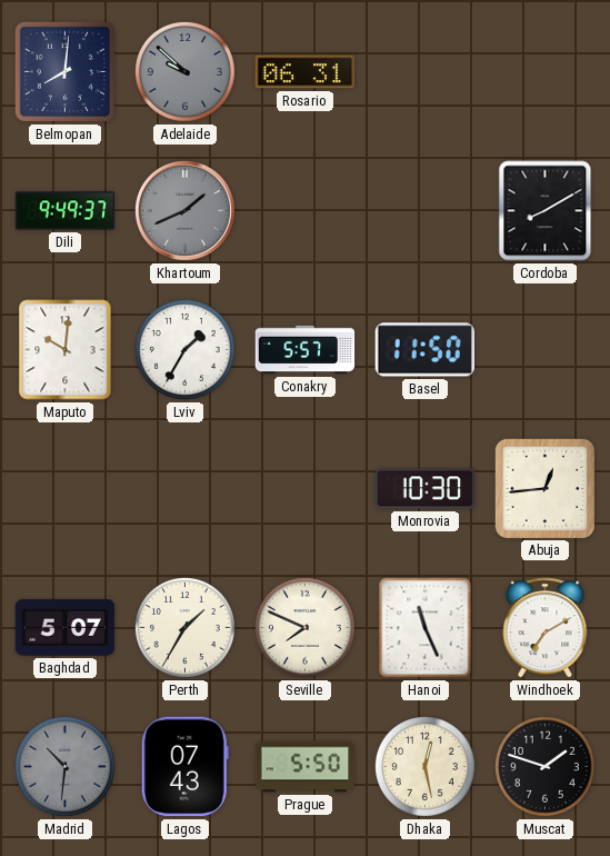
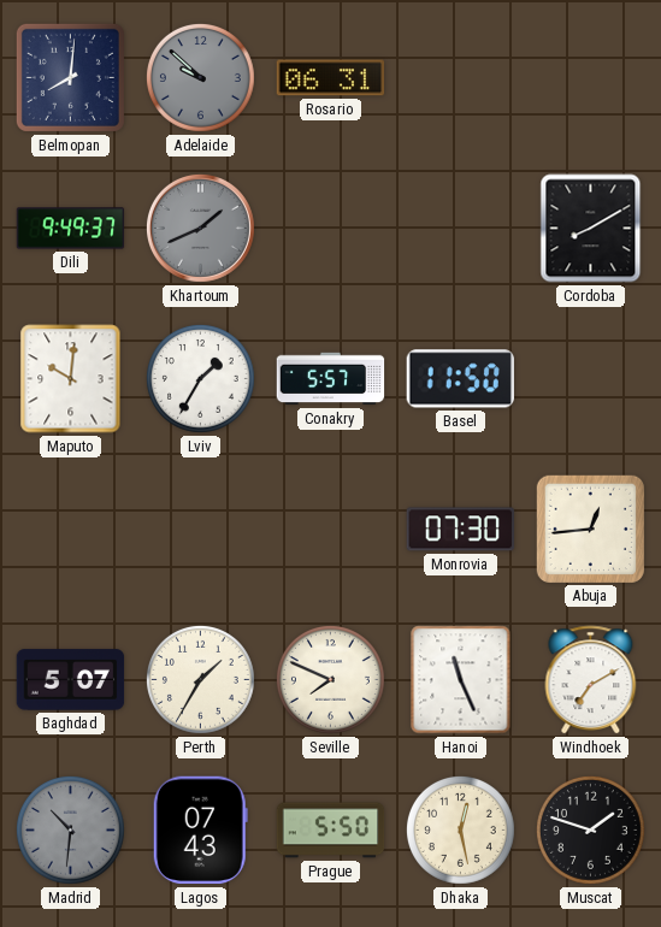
Monrovia: 10:30 -> 07:30 (461, 530)
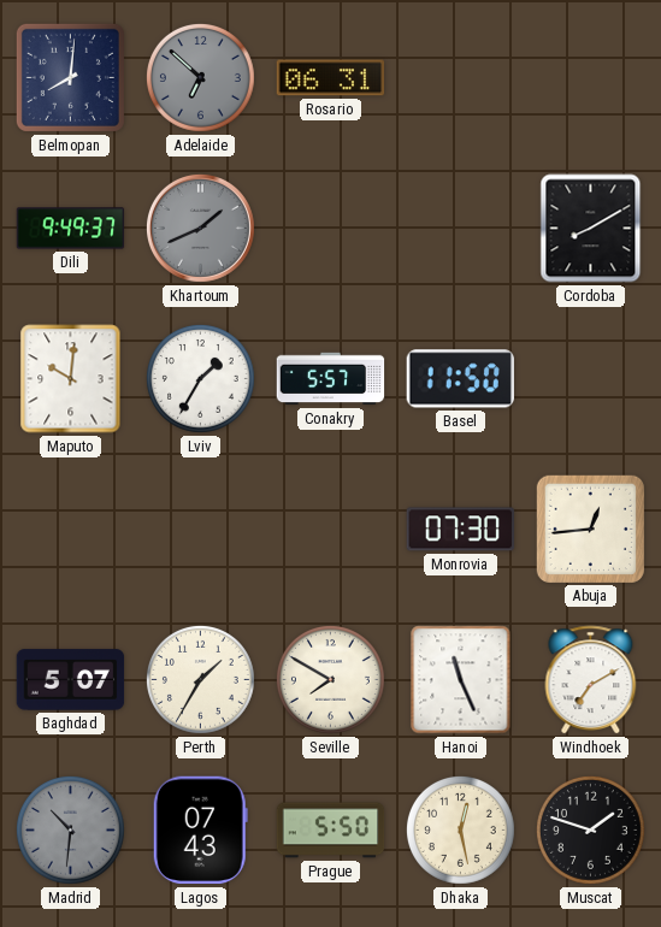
Adelaide: 9:52 -> 6:52 (200, 77)
Seville: 7:49 -> 7:50 (330, 679)
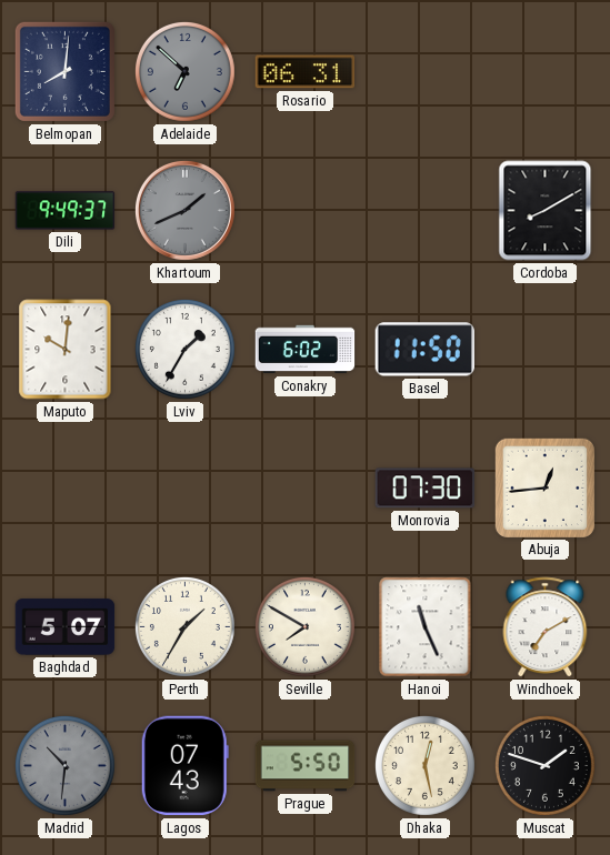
Conakry: 5:57 -> 6:02 (306, 350)
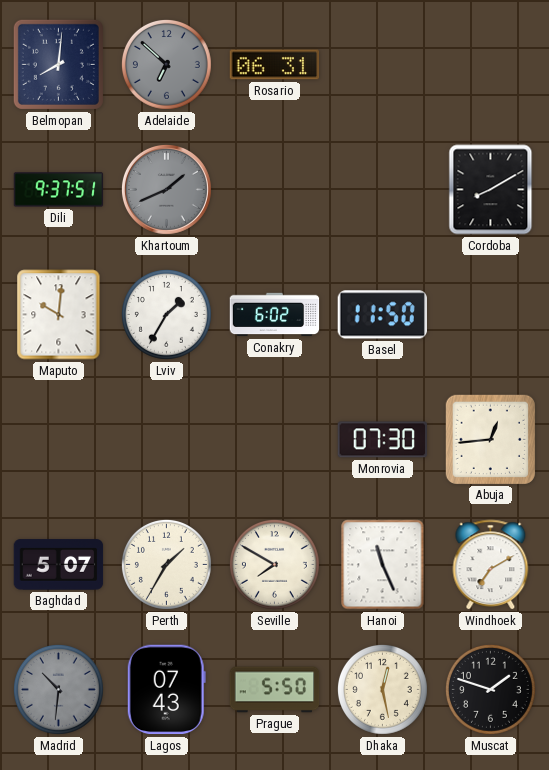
Dili: 9:49 -> 9:37 (59, 190)
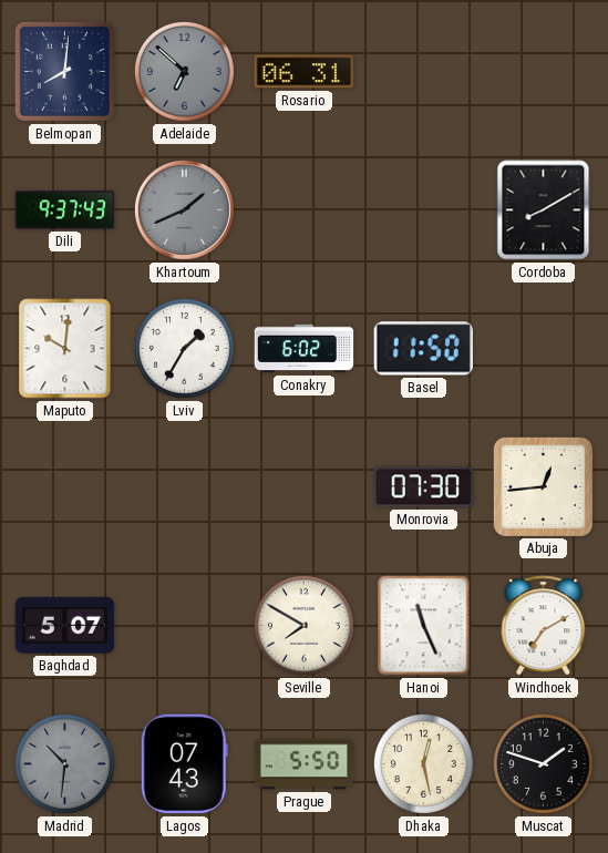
Dili: 9:37:51 -> 9:37:43 (65, 210)
Perth: 1:35 -> none (166, 564)
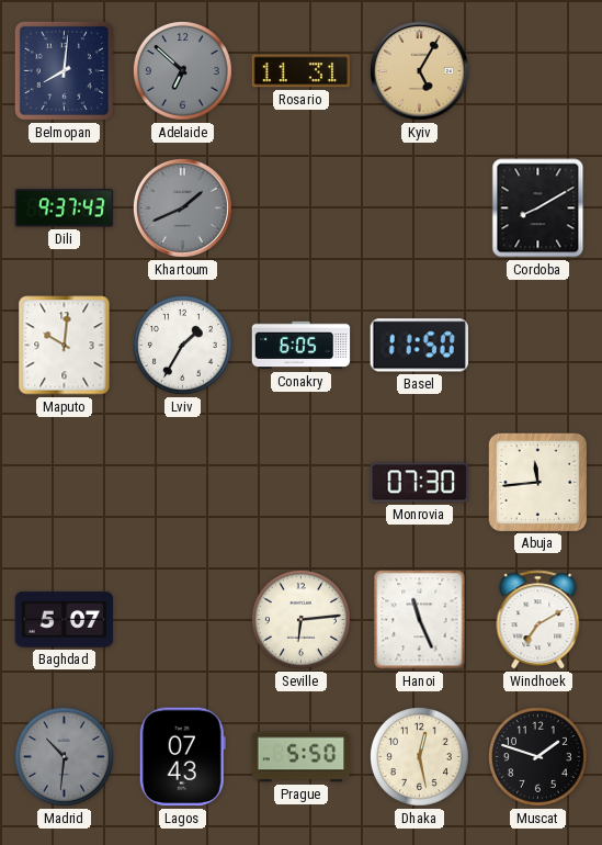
Rosario: 06:31 -> 11:31 (302, 71)
Kyiv: none -> 5:05 (419, 70)
Conakry: 6:02 -> 6:05 (302, 346)
Abuja: 12:44 -> 11:44 (537, 482)
Seville: 7:50 -> 6:14 (300, 619)
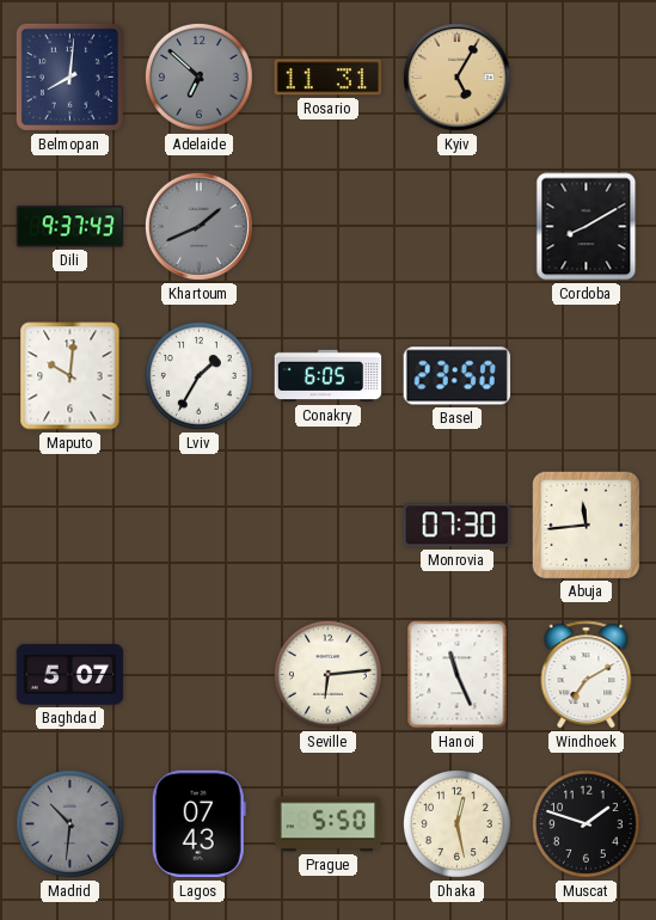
Basel: 11:50 -> 23:50 (456, 376)
